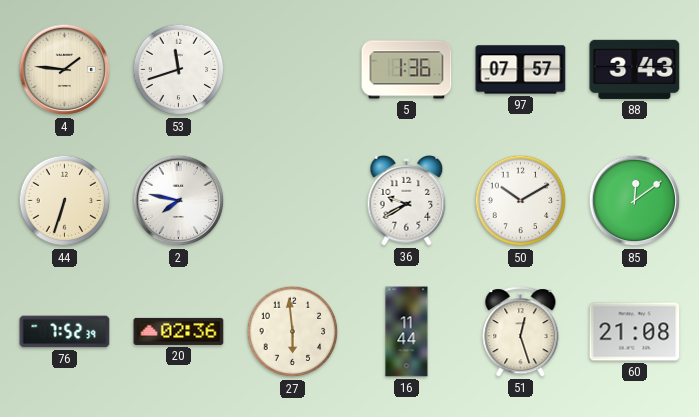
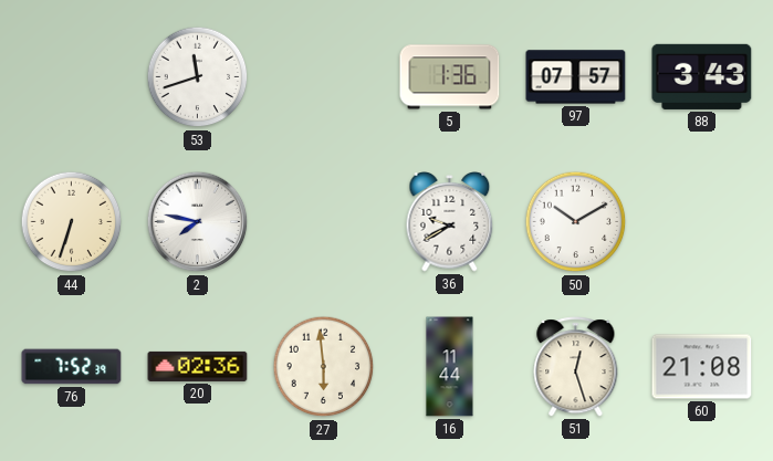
4: 1:46 -> none (65, 70)
85: 12:09 -> none (635, 201)
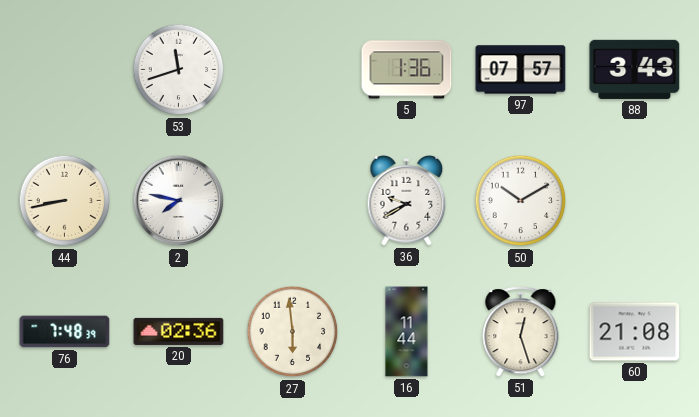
44: 6:33 -> 8:43 (65, 201)
76: 7:52 -> 7:48 (65, 332)
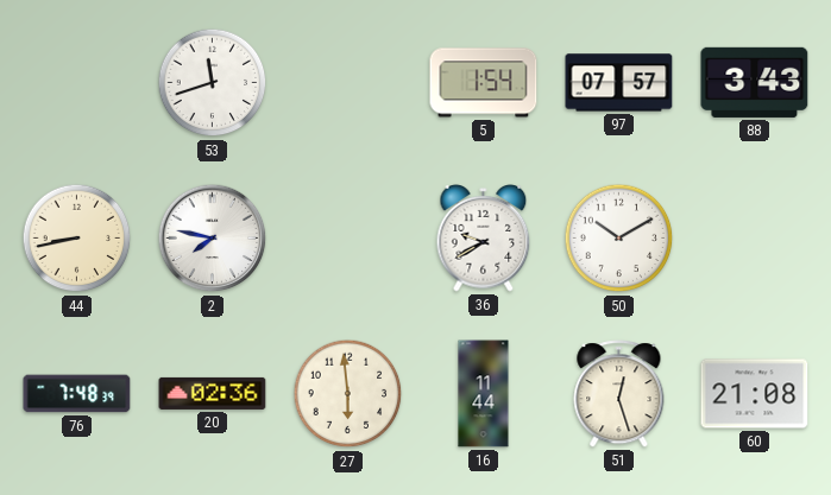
5: 1:36 -> 1:54 (484, 83)
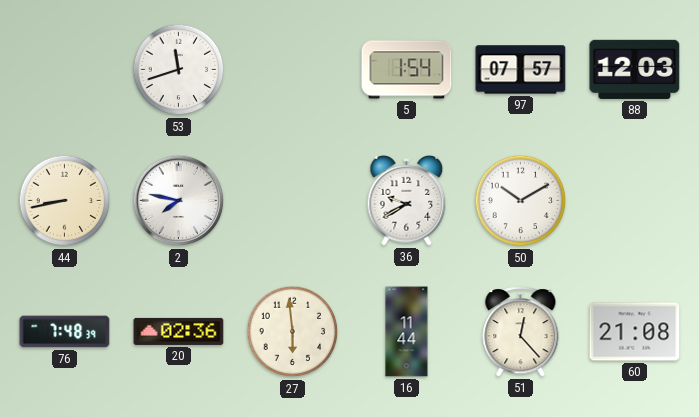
88: 3:43 -> 12:03 (635, 69)
51: 12:27 -> 12:23 (521, 332)
